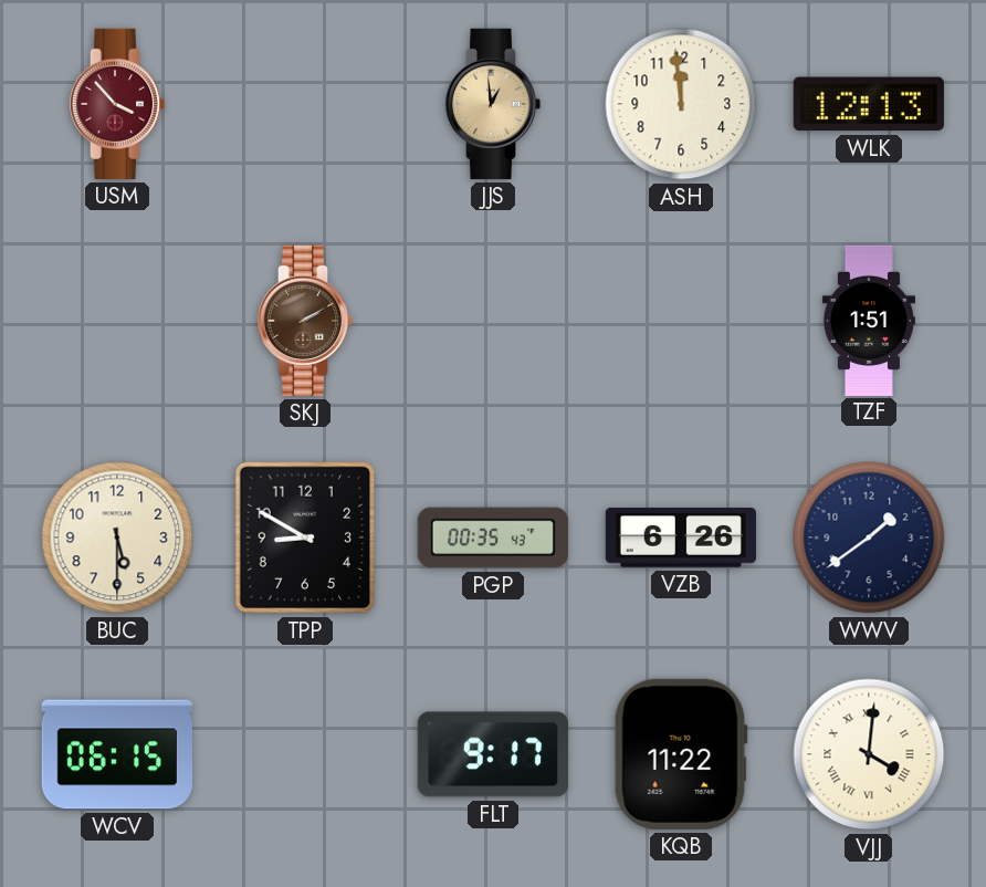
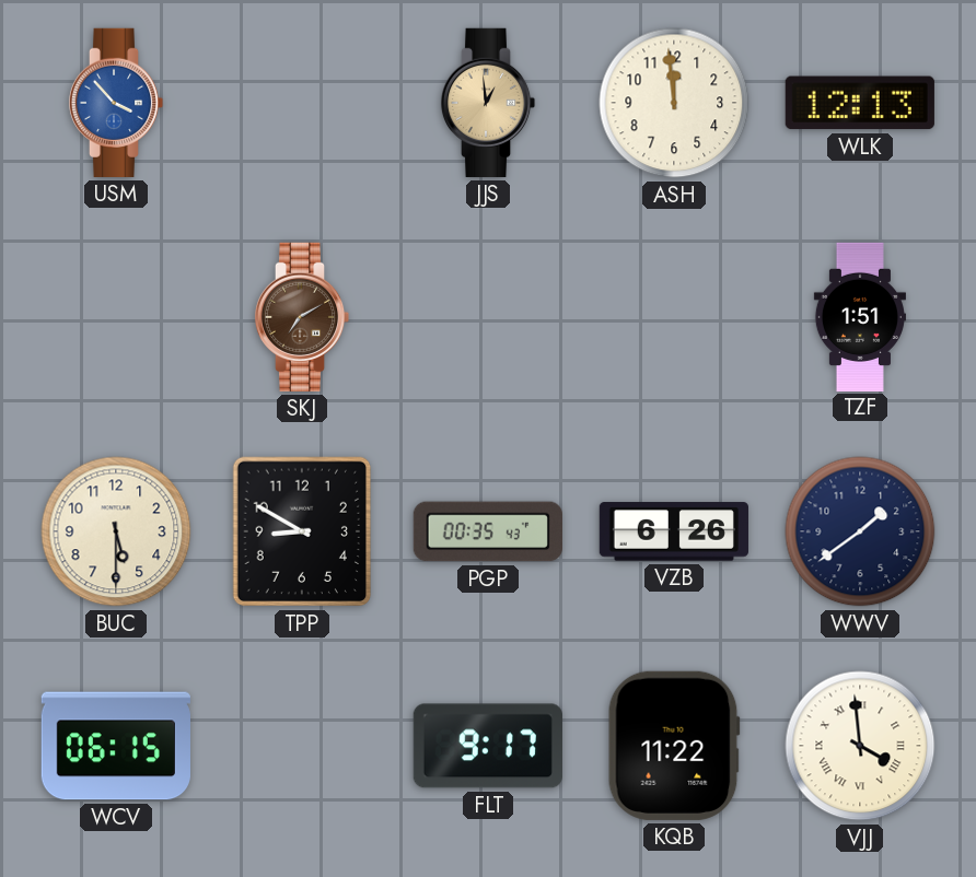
USM dial: burgundy -> blue (116, 103)
SKJ: 2:10 -> 7:10 (302, 317)
VJJ: 4:01 -> 3:59 (860, 746)
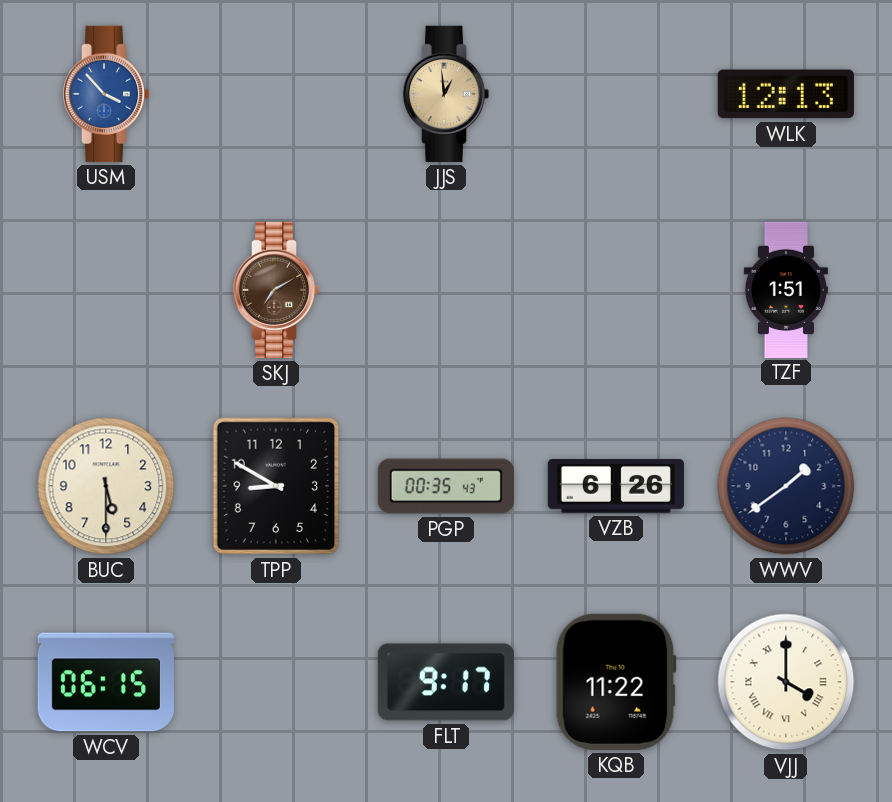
ASH: 11:59 -> none (674, 103)
VJJ: 3:59 -> 4:00 (786, 682)
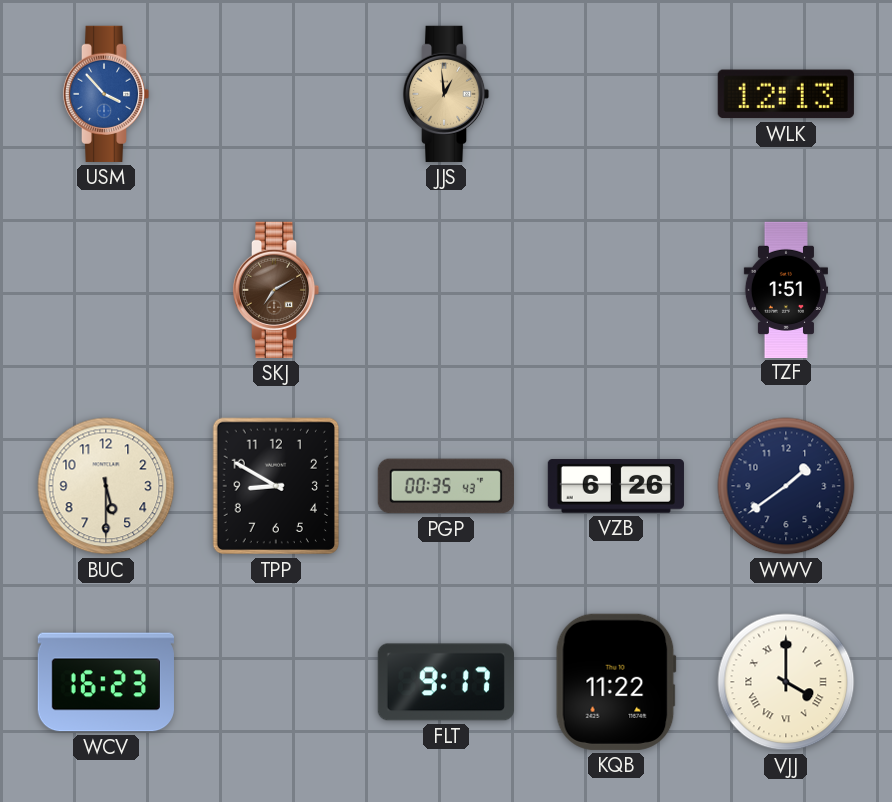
WCV: 06:15 -> 16:23 (106, 682)
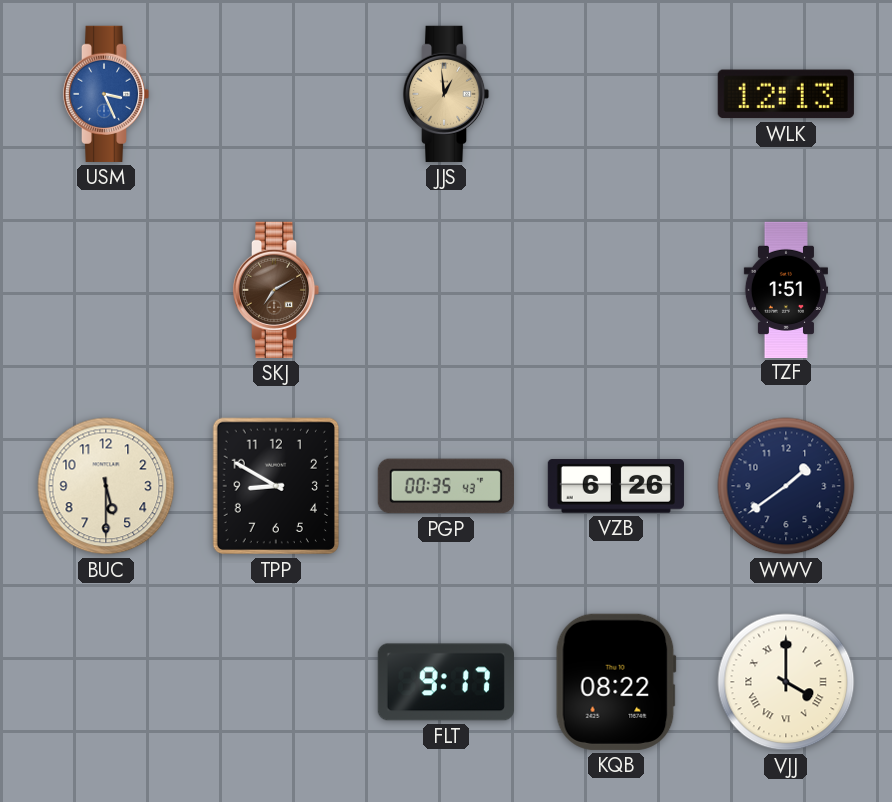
USM: 3:53 -> 3:26 (106, 94)
WCV: 16:23 -> none (106, 682)
KQB: 11:22 -> 08:22 (616, 682)
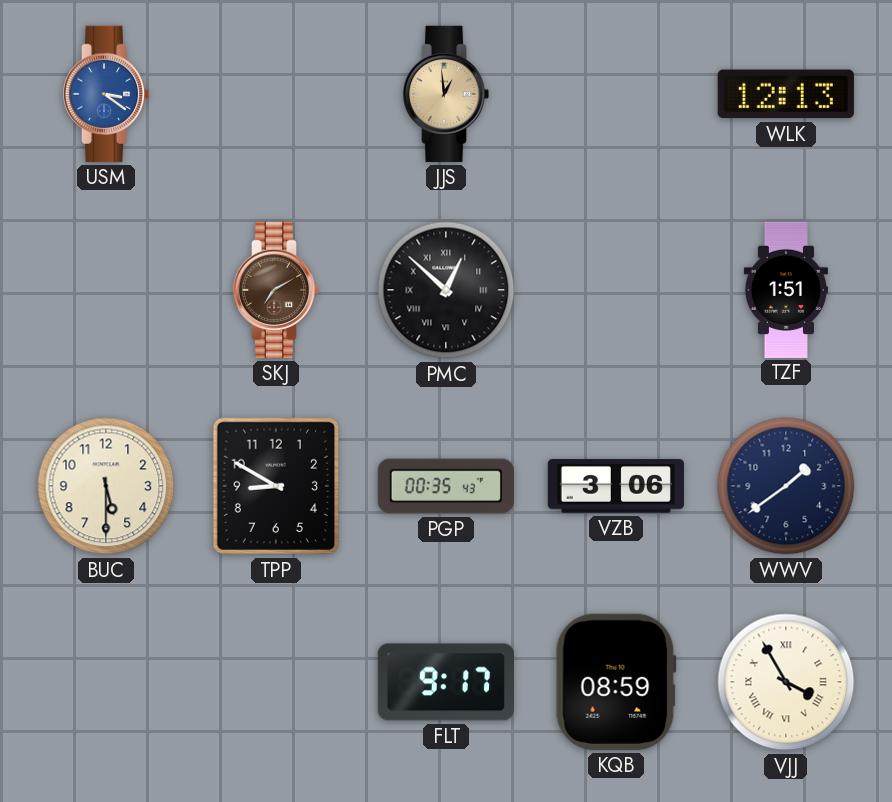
USM: 3:26 -> 3:21 (106, 94)
PMC: none -> 12:52 (446, 290)
VZB: 6:26 -> 3:06 (616, 486)
KQB: 08:22 -> 08:59 (616, 682)
VJJ: 4:00 -> 3:55 (786, 682)
